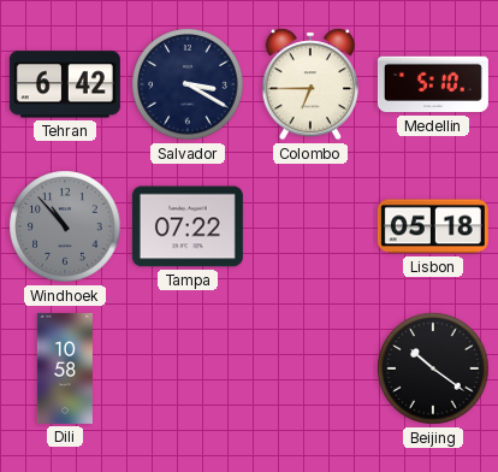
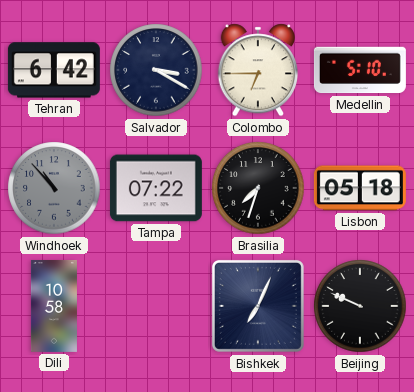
Brasilia: none -> 7:33 (258, 188)
Bishkek: none -> 7:04 (258, 306)
Beijing: 10:21 -> 9:49 (360, 306)
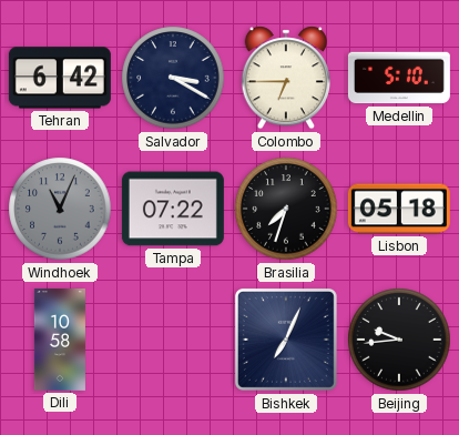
Windhoek: 10:53 -> 11:04 (60, 209)
Beijing: 9:49 -> 9:44 (399, 340)
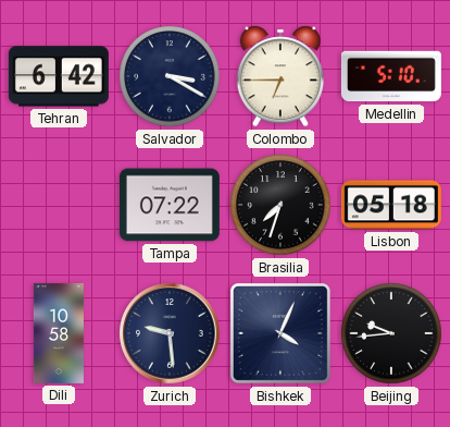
Windhoek: 11:04 -> none (60, 209)
Zurich: none -> 9:29 (170, 333)
Bishkek: 7:04 -> 4:04 (280, 333)
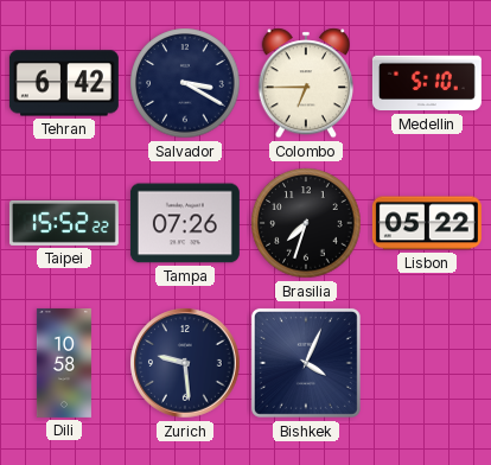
Taipei: none -> 15:52 (64, 223)
Tampa: 07:22 -> 07:26 (185, 223)
Lisbon: 05:18 -> 05:22 (427, 223)
Beijing: 9:44 -> none (391, 333)
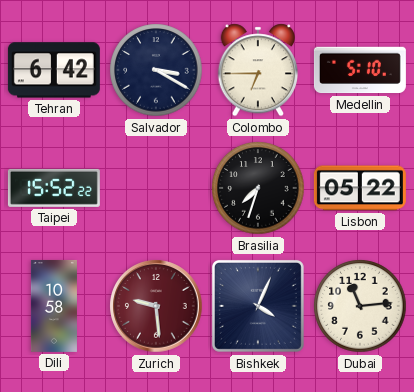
Tampa: 07:26 -> none (185, 223)
Zurich dial: navy -> burgundy (156, 306)
Dubai: none -> 11:14 (360, 306)
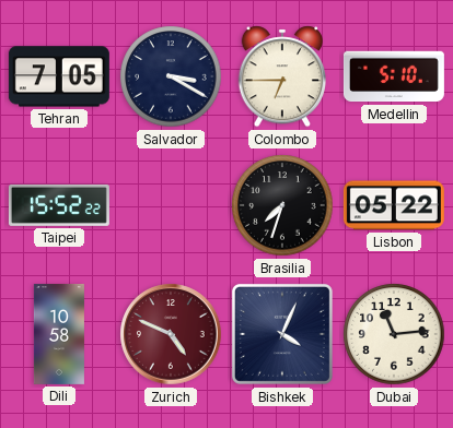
Tehran: 6:42 -> 7:05 (59, 76)
Zurich: 9:29 -> 4:49 (171, 334)
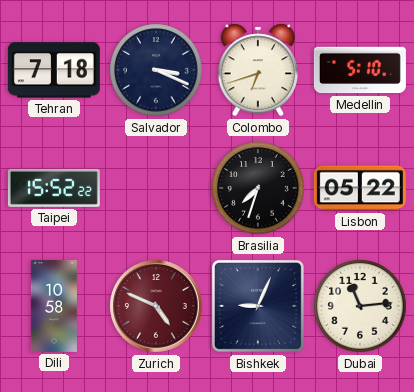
Tehran: 7:05 -> 7:18 (54, 70)
Salvador: 3:20 -> 3:19 (156, 70)
Colombo: 6:45 -> 6:42 (257, 70)
Bishkek: 4:04 -> 9:04 (258, 306)
